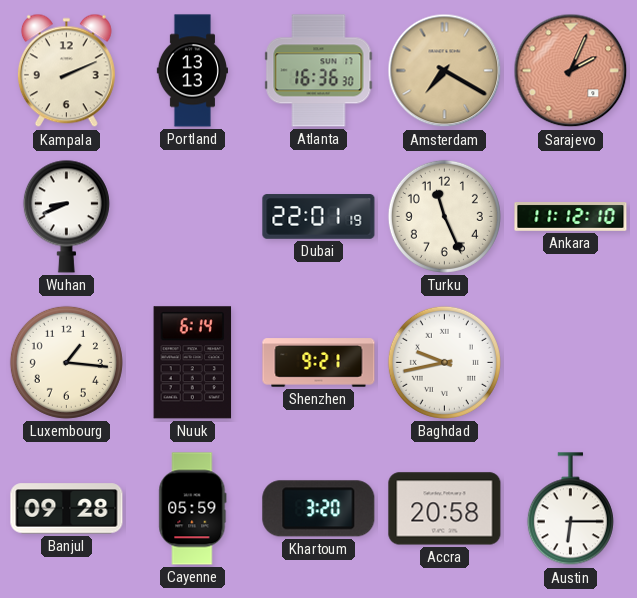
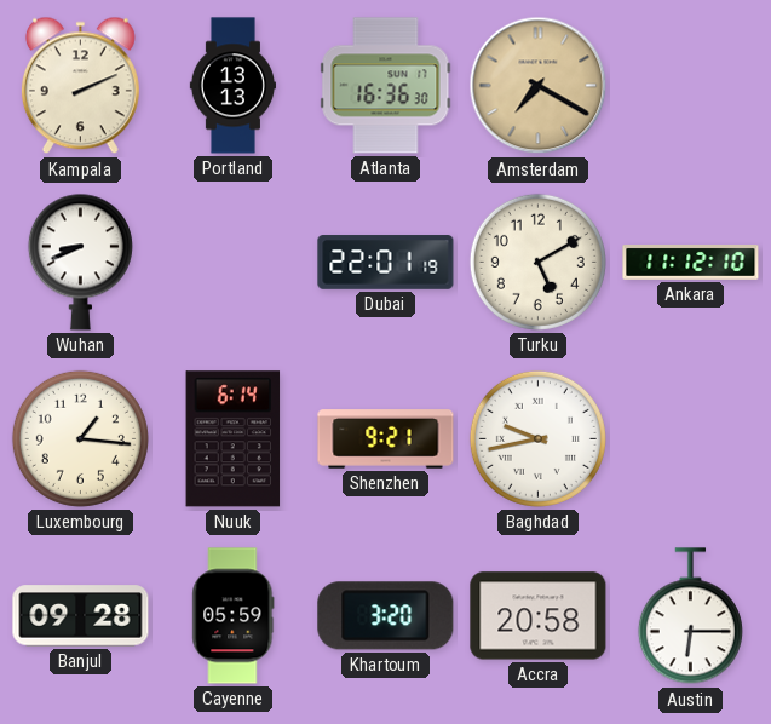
Sarajevo: 2:04 -> none (571, 71)
Turku: 11:26 -> 5:10 (537, 262)
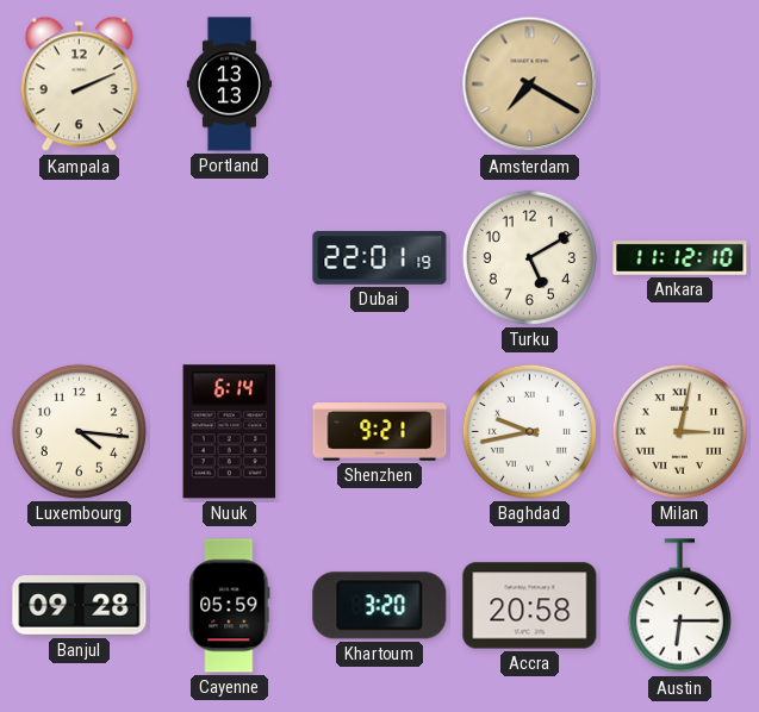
Atlanta: 16:36 -> none (386, 86)
Wuhan: 8:41 -> none (80, 262)
Luxembourg: 1:16 -> 4:16 (79, 431)
Milan: none -> 3:02 (679, 431)
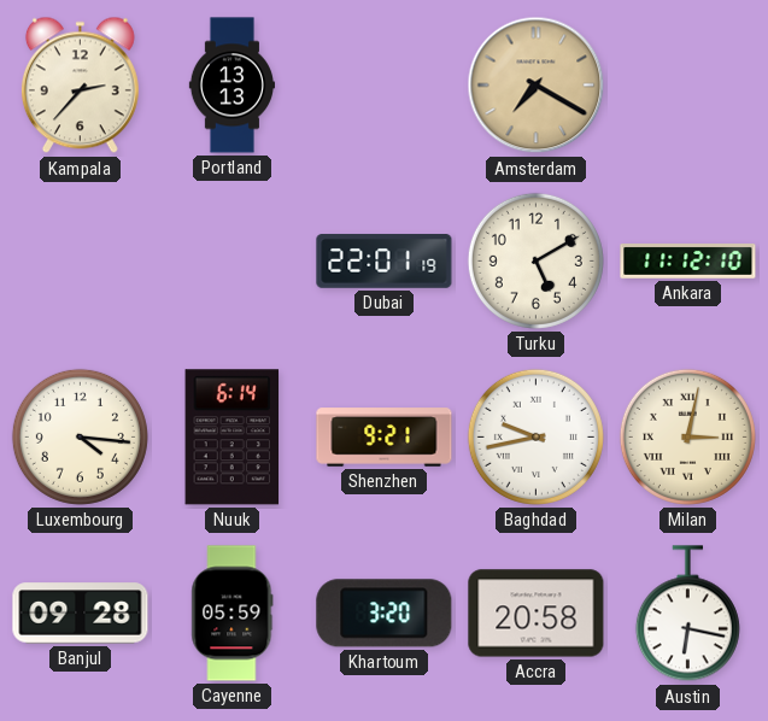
Kampala: 2:11 -> 2:37 (80, 86)
Austin: 6:15 -> 6:17 (687, 614)
